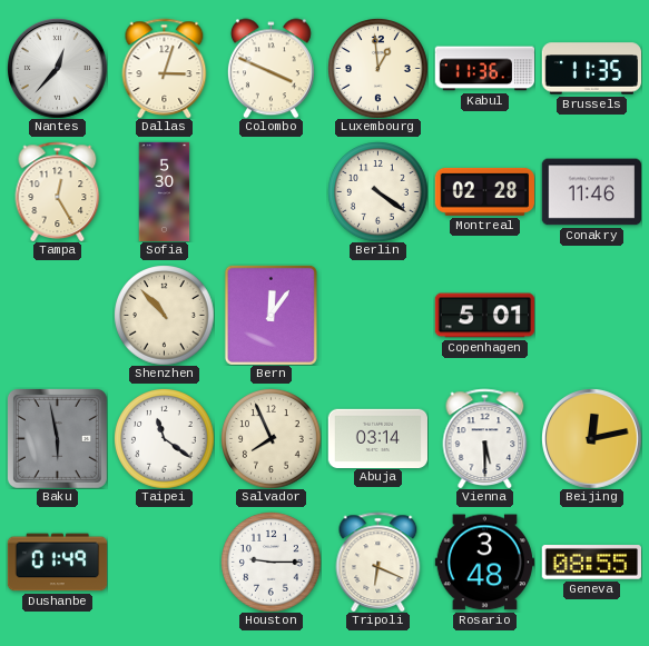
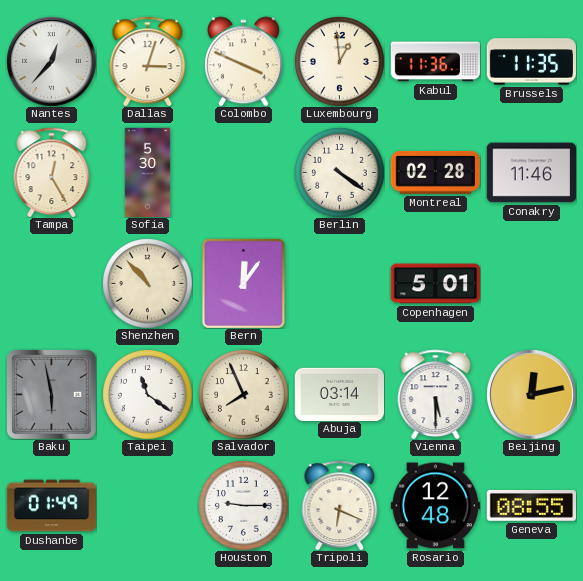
Rosario: 3:48 -> 12:48 (435, 506)
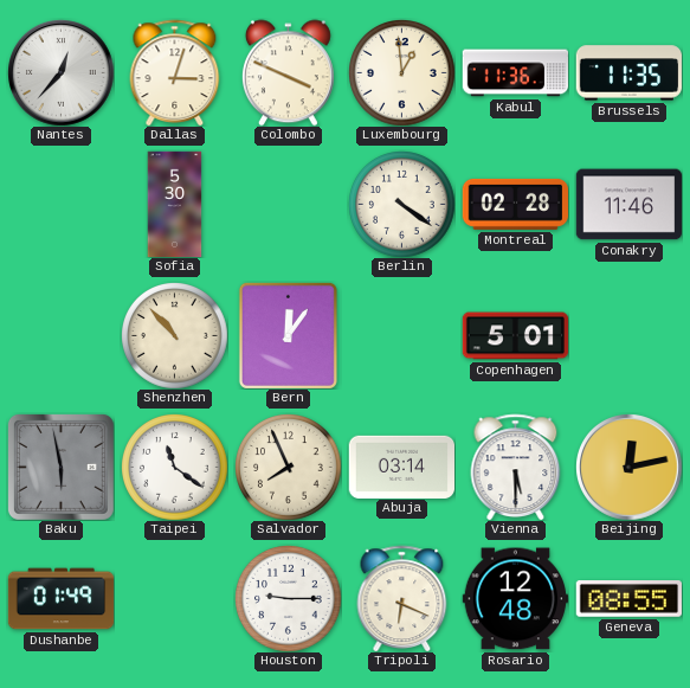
Tampa: 12:25 -> none (52, 172)
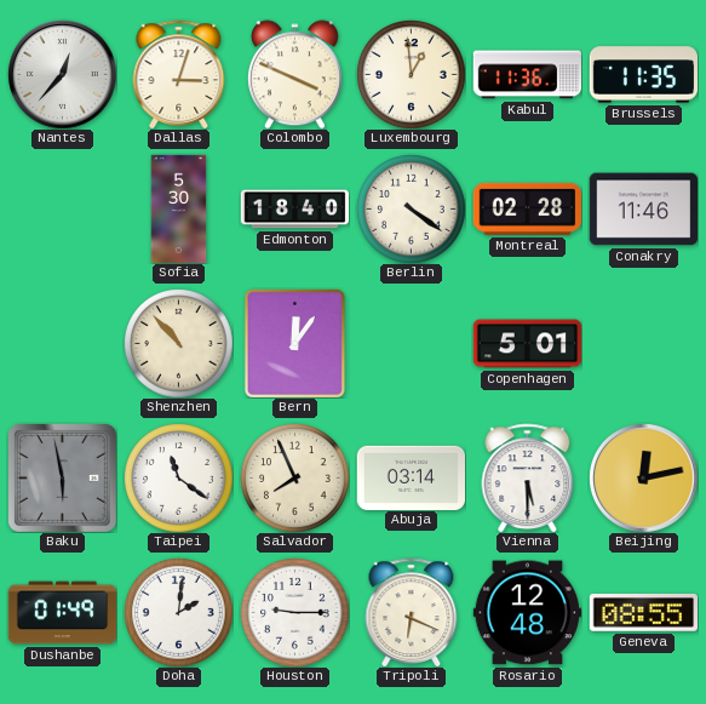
Edmonton: none -> 18:40 (294, 210)
Doha: none -> 2:01 (178, 612)
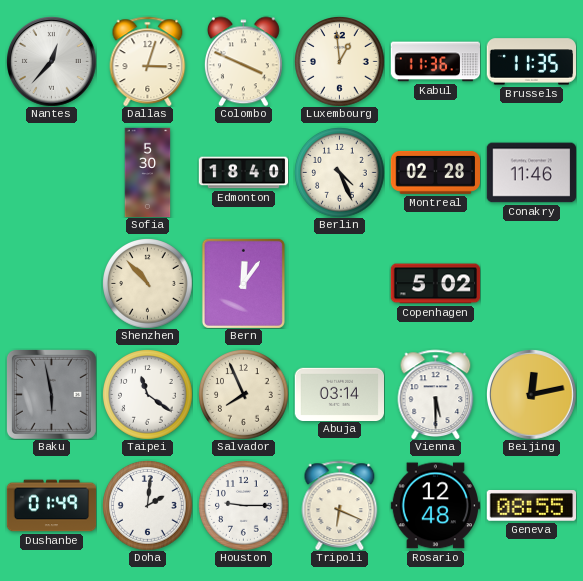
Berlin: 4:21 -> 4:26 (339, 172)
Copenhagen: 5:01 -> 5:02 (435, 284)
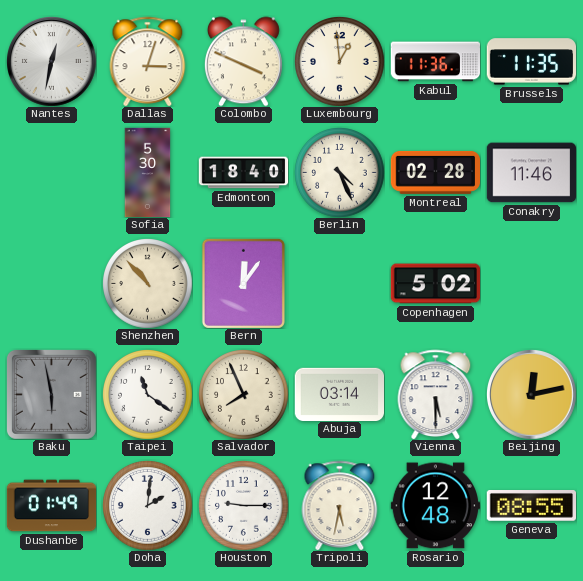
Nantes: 12:37 -> 12:32 (52, 62)
Tripoli: 6:19 -> 5:32 (340, 505)
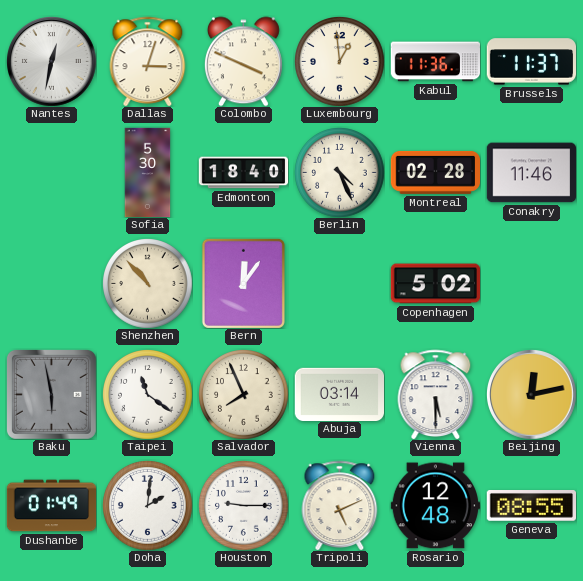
Brussels: 11:35 -> 11:37 (531, 62)
Tripoli: 5:32 -> 5:11 (340, 505)
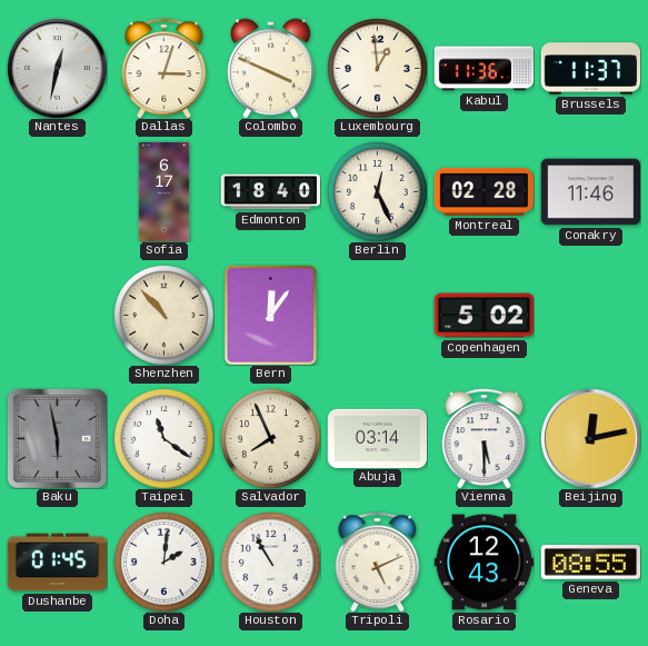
Sofia: 5:30 -> 6:17 (165, 191)
Berlin: 4:26 -> 12:26 (377, 191)
Dushanbe: 01:49 -> 01:45 (57, 563)
Houston: 9:15 -> 10:55 (270, 561)
Rosario: 12:48 -> 12:43 (483, 563)
